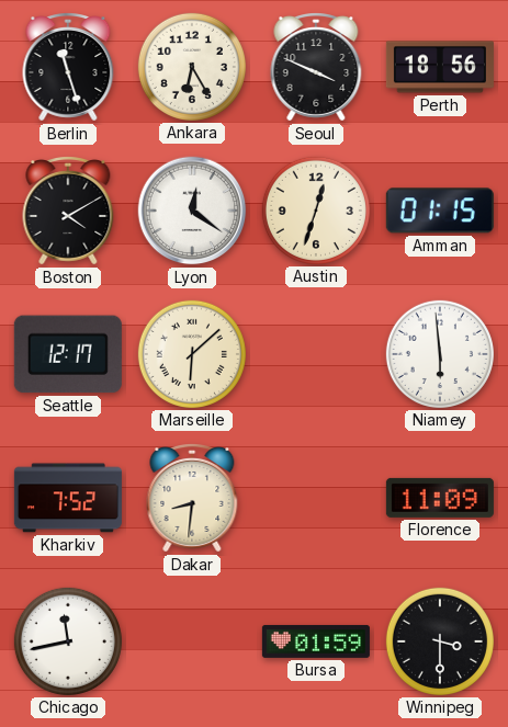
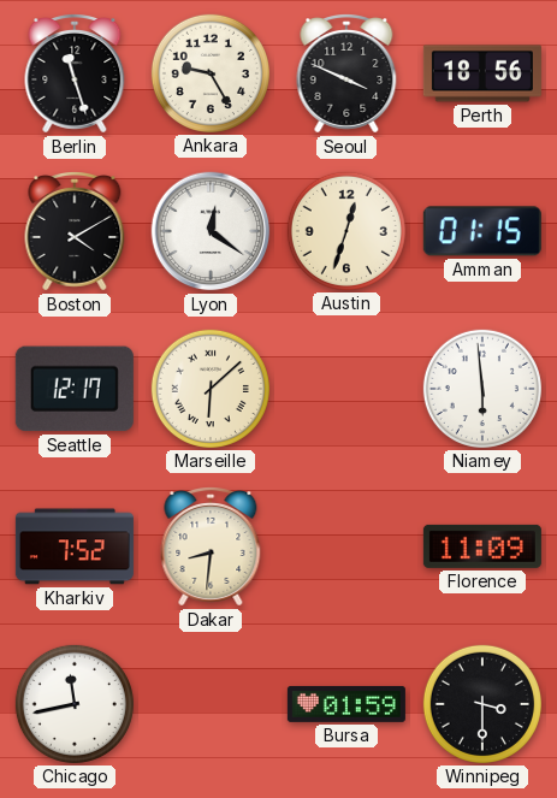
Ankara: 6:25 -> 9:25 (211, 73)
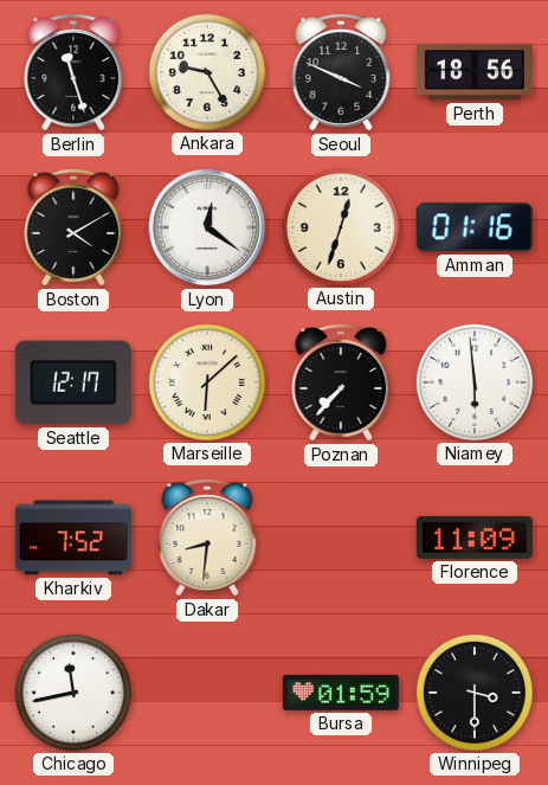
Amman: 01:15 -> 01:16 (475, 227)
Poznan: none -> 7:37 (341, 384)
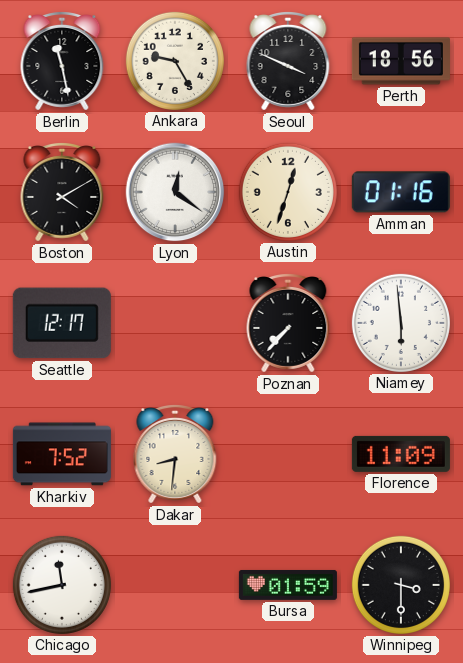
Berlin: 11:27 -> 11:28 (62, 62)
Marseille: 6:08 -> none (207, 382)
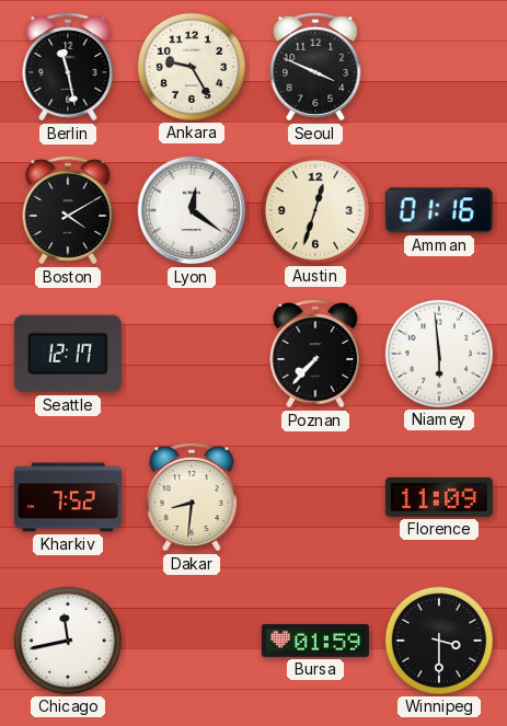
Perth: 18:56 -> none (401, 61)
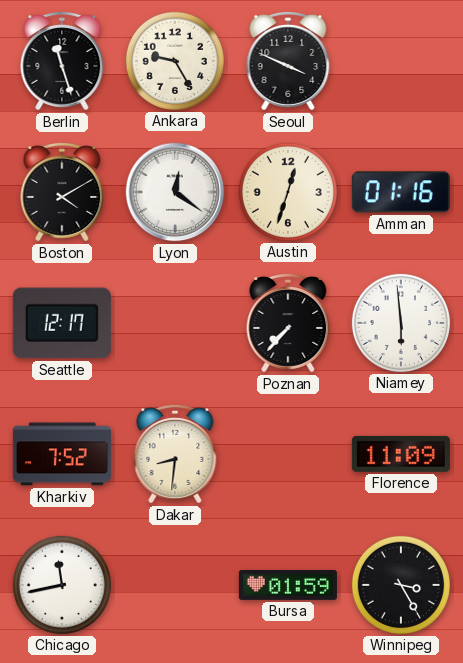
Berlin: 11:28 -> 11:27 (62, 62)
Winnipeg: 3:30 -> 3:25 (401, 585)
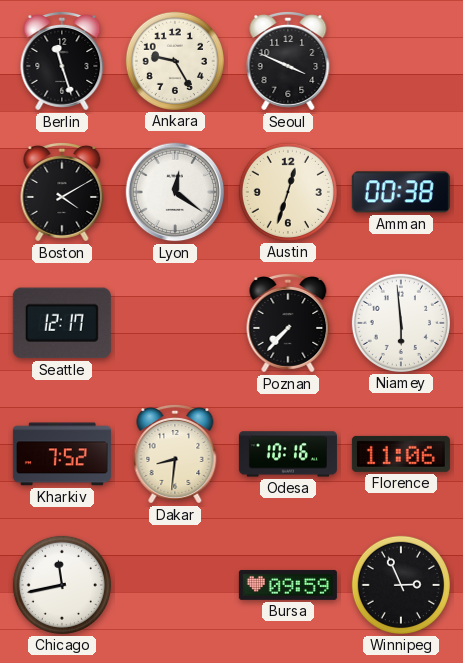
Amman: 01:16 -> 00:38 (401, 192)
Odesa: none -> 10:16 (288, 454)
Florence: 11:09 -> 11:06 (401, 454)
Bursa: 01:59 -> 09:59 (288, 585)
Winnipeg: 3:25 -> 2:56 (401, 585)
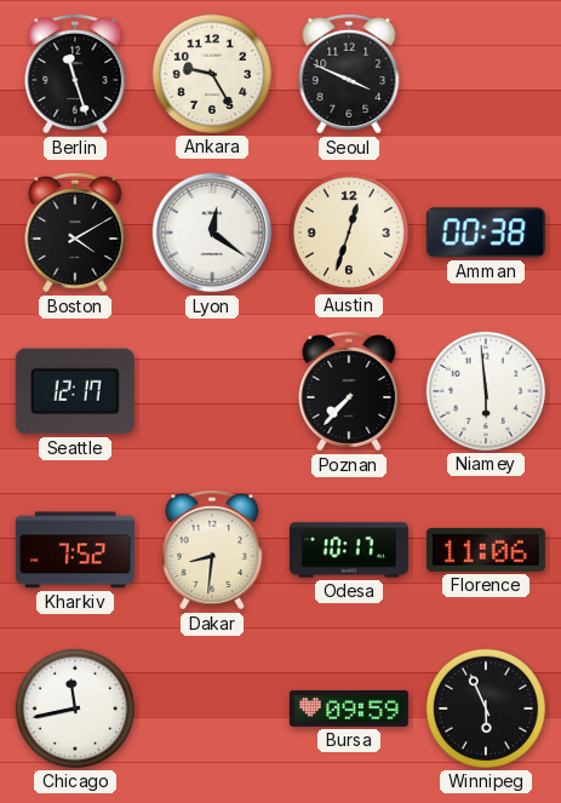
Odesa: 10:16 -> 10:17 (349, 550)
Winnipeg: 2:56 -> 5:56 (486, 709)
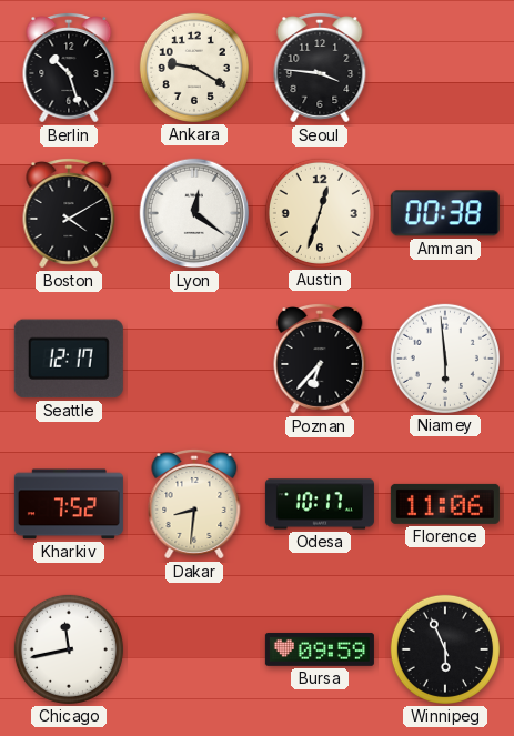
Berlin: 11:27 -> 10:27 (69, 69)
Ankara: 9:25 -> 9:20 (194, 68)
Seoul: 3:49 -> 3:46 (320, 69)
Poznan: 7:37 -> 6:37 (320, 360)
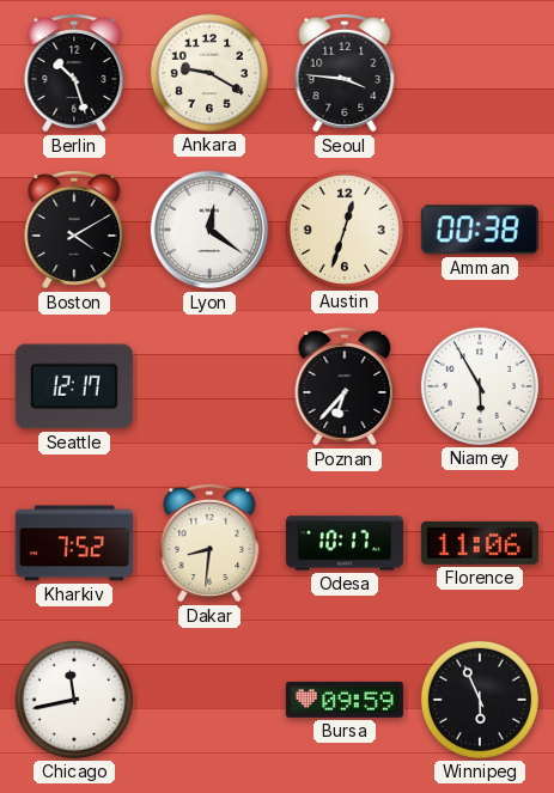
Niamey: 5:59 -> 5:55 (480, 386)
